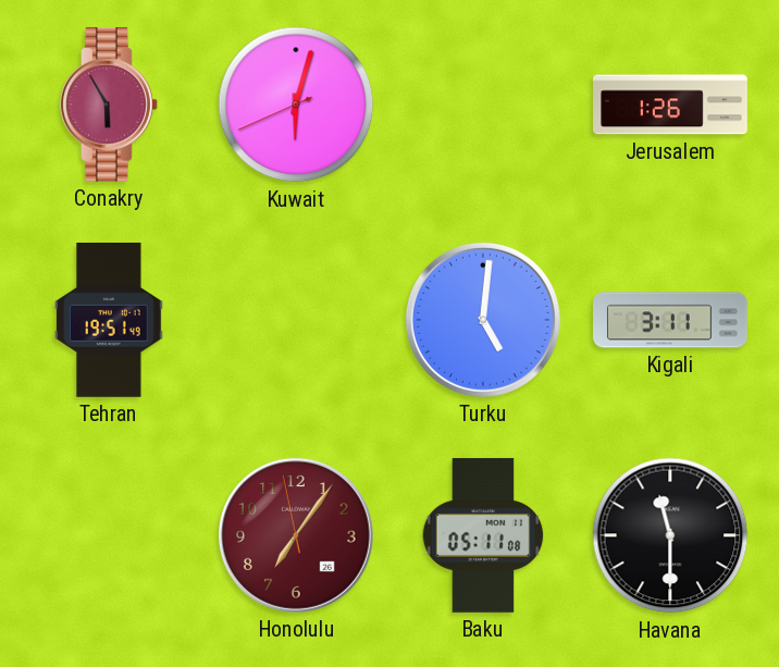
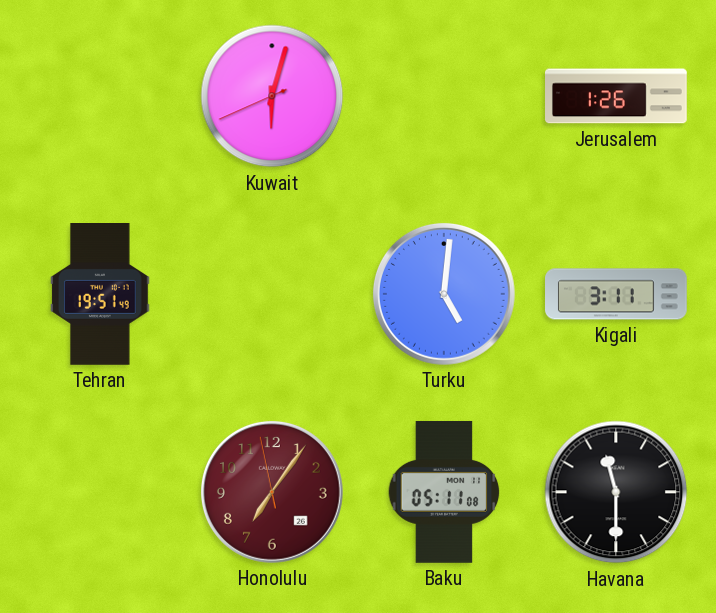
Conakry: 5:55 -> none (110, 104)
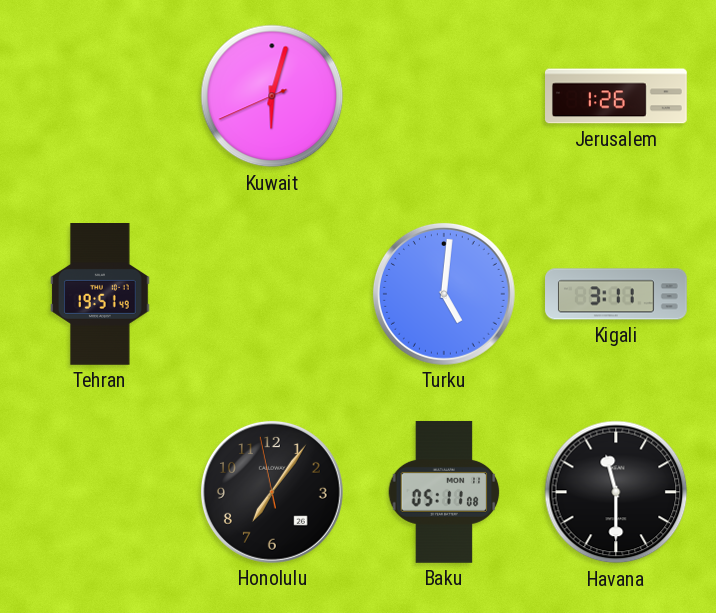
Honolulu dial: burgundy -> black (272, 492)
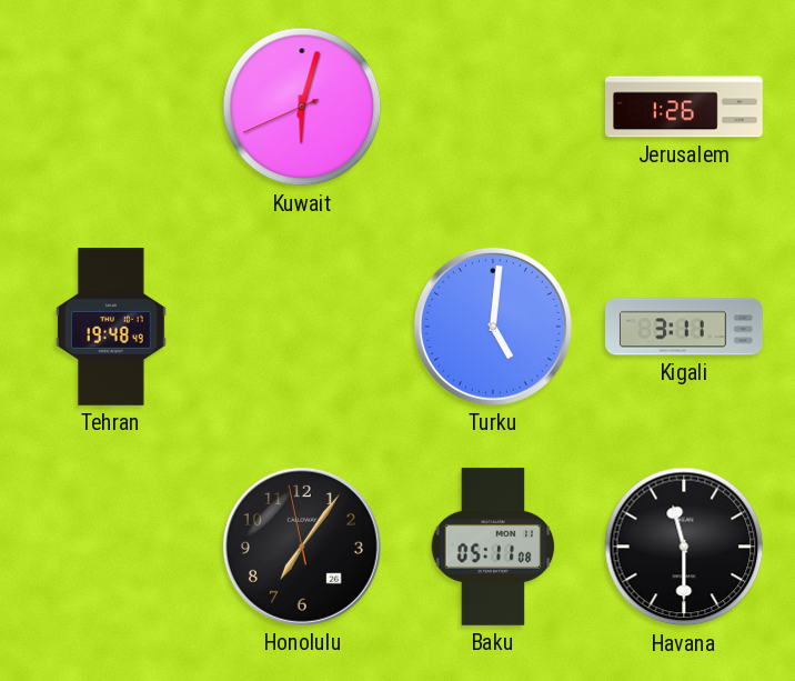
Tehran: 19:51 -> 19:48 (111, 328)
